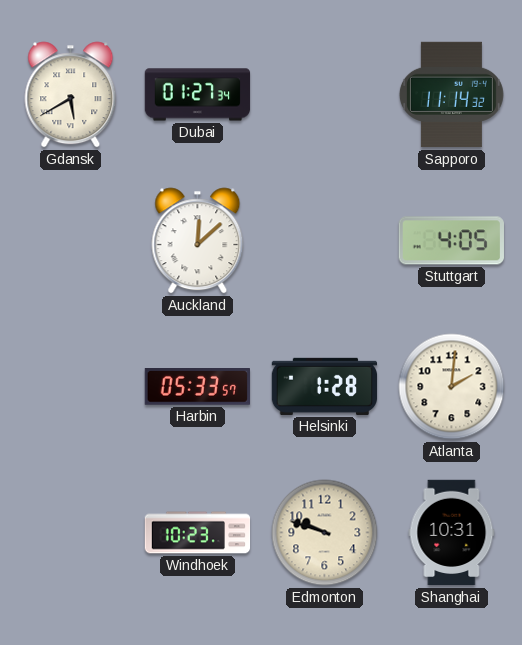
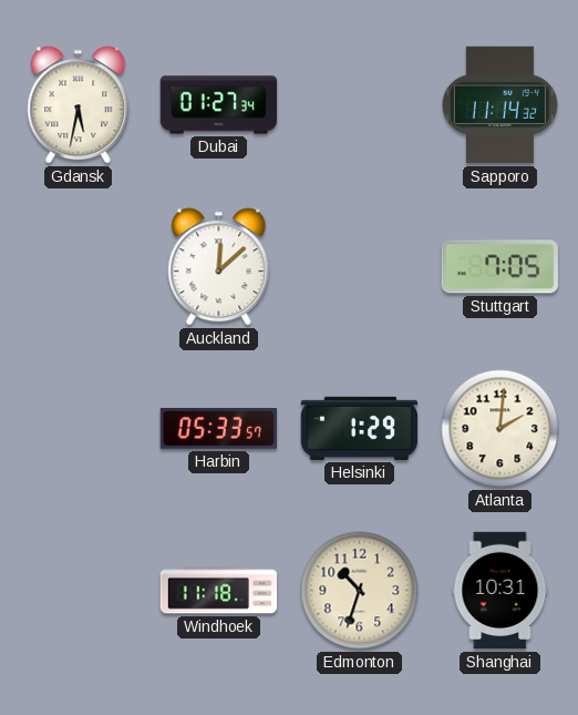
Gdansk: 5:40 -> 5:32 (79, 105)
Stuttgart: 4:05 -> 7:05 (499, 267)
Helsinki: 1:28 -> 1:29 (360, 428)
Windhoek: 10:23 -> 11:18 (219, 591)
Edmonton: 9:48 -> 10:33 (360, 591)
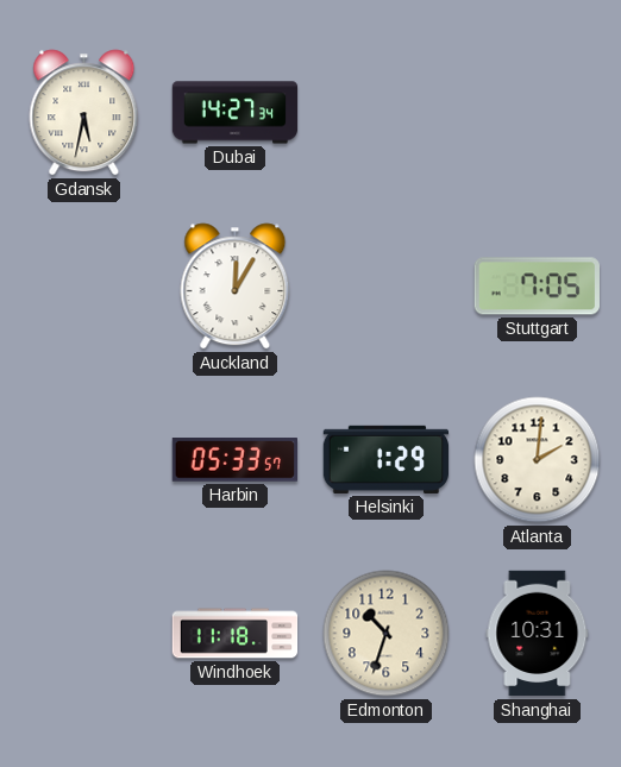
Dubai: 01:27 -> 14:27 (236, 113)
Sapporo: 11:14 -> none (499, 105)
Auckland: 12:08 -> 12:05 (236, 287)
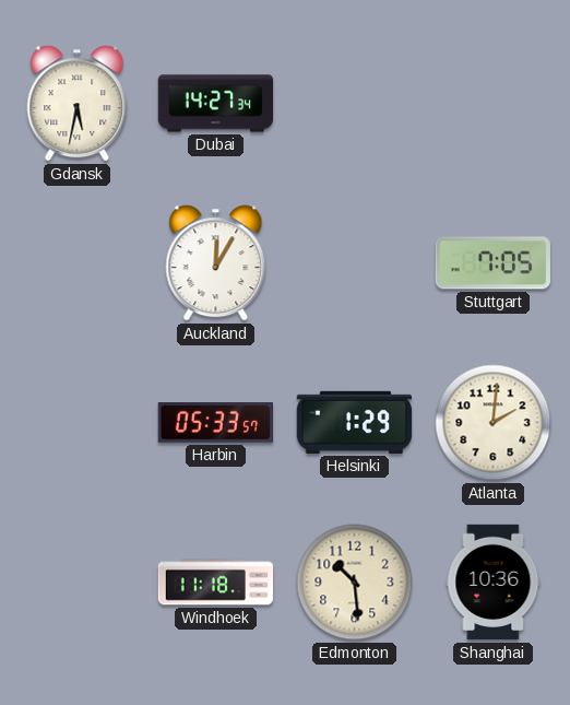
Edmonton: 10:33 -> 10:29 (355, 583)
Shanghai: 10:31 -> 10:36 (494, 583)
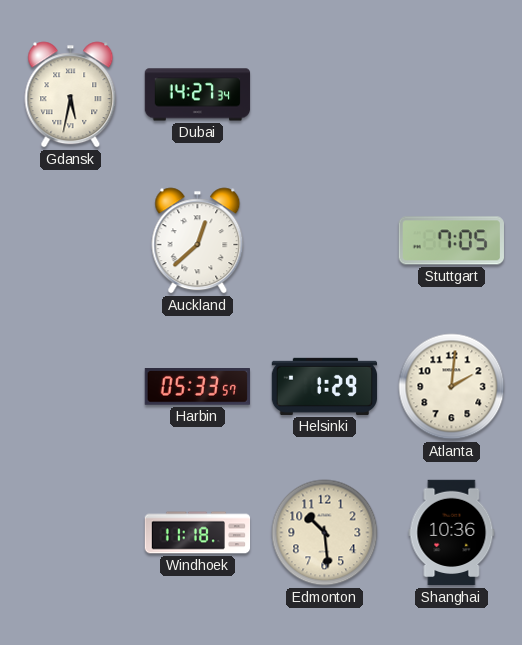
Auckland: 12:05 -> 12:38 (198, 241)
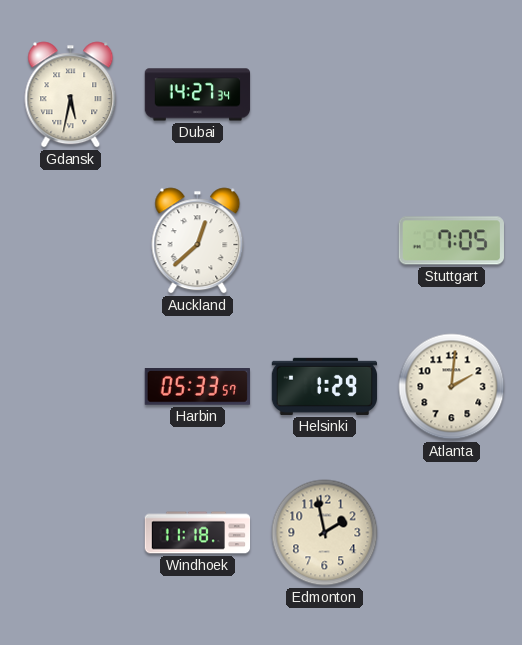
Edmonton: 10:29 -> 1:58 (325, 533)
Shanghai: 10:36 -> none (452, 533)
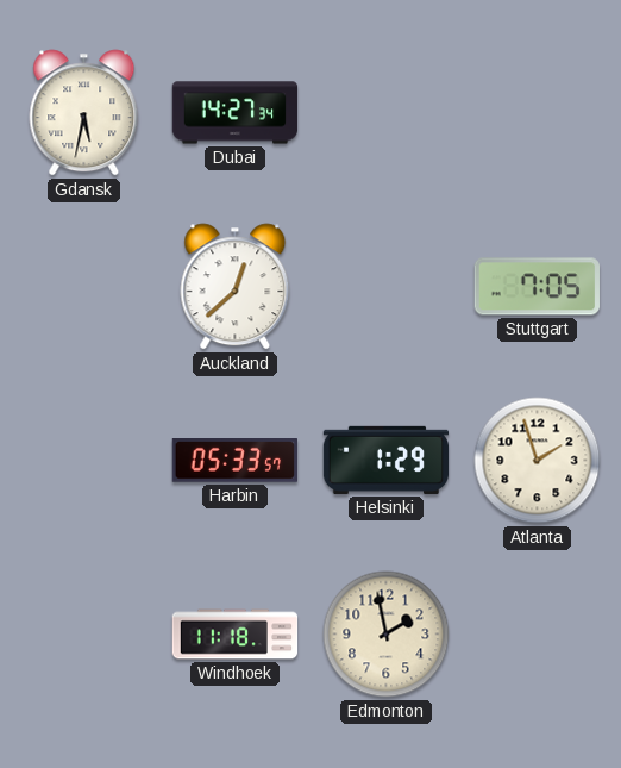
Atlanta: 2:01 -> 1:57 (538, 461)
